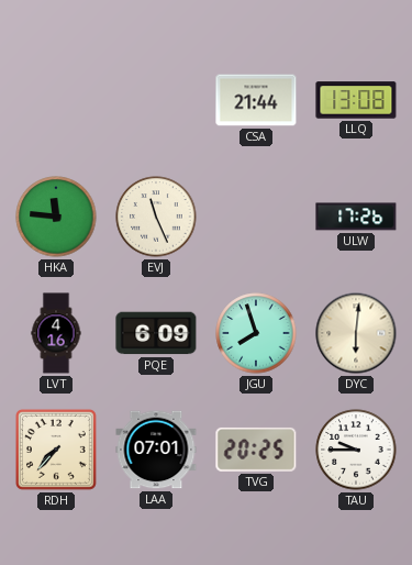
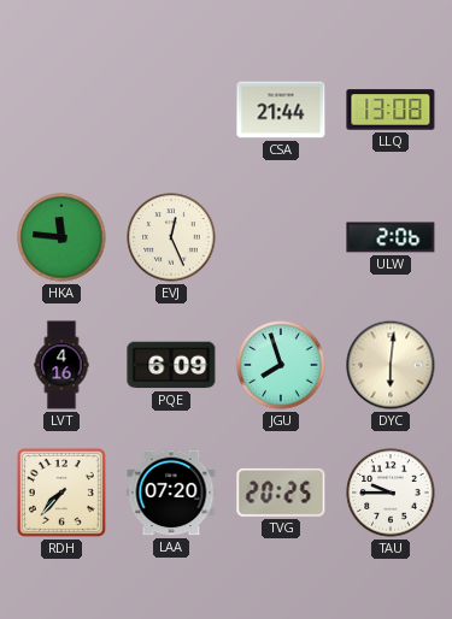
EVJ: 11:26 -> 12:26 (171, 237)
ULW: 17:26 -> 2:06 (391, 237)
LAA: 07:01 -> 07:20 (171, 493)
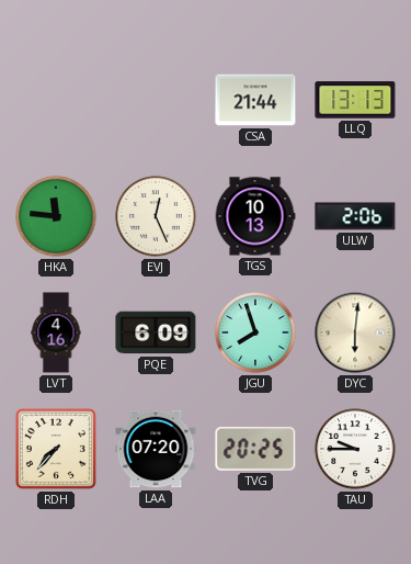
LLQ: 13:08 -> 13:13 (355, 100)
TGS: none -> 10:13 (255, 216)
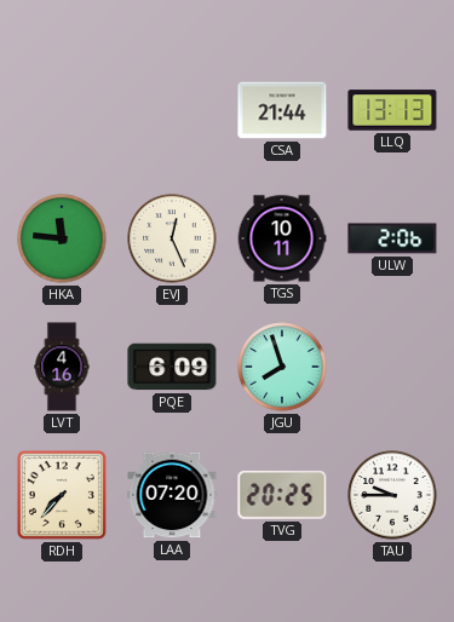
TGS: 10:13 -> 10:11 (282, 238)
DYC: 6:01 -> none (355, 332)
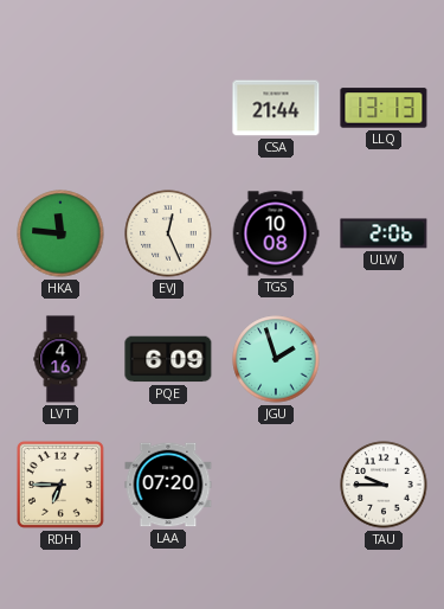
TGS: 10:11 -> 10:08 (276, 233)
JGU: 7:57 -> 1:57 (276, 359)
RDH: 7:37 -> 6:45 (60, 485)
TVG: 20:25 -> none (282, 495)
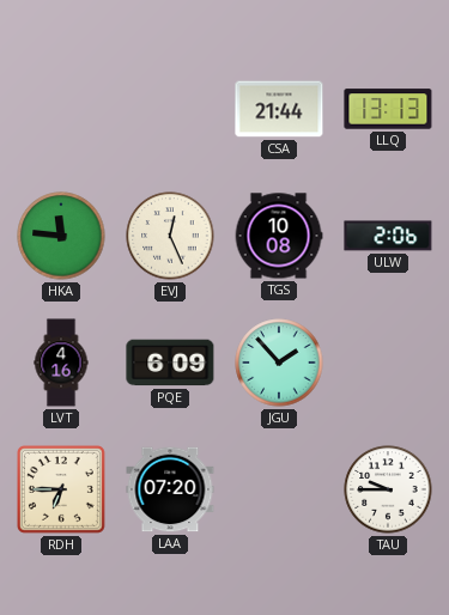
JGU: 1:57 -> 1:53 (279, 363)
